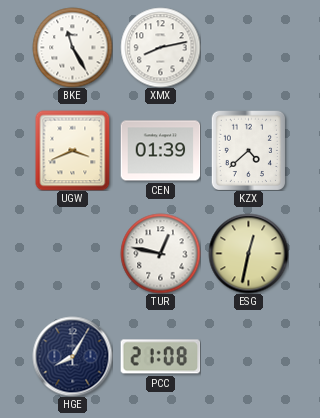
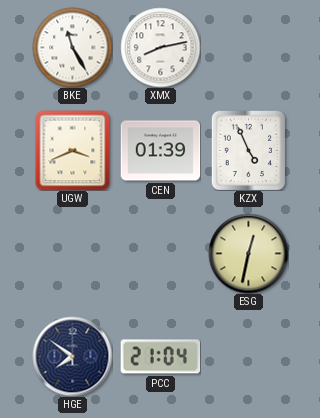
KZX: 4:38 -> 4:56 (248, 150)
TUR: 12:47 -> none (160, 253)
HGE: 8:05 -> 7:51 (72, 356)
PCC: 21:08 -> 21:04 (160, 357)
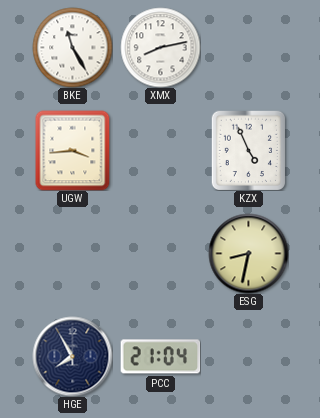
UGW: 3:41 -> 3:44 (73, 150)
CEN: 01:39 -> none (160, 151)
ESG: 12:32 -> 8:32 (248, 253)
HGE: 7:51 -> 7:55 (72, 356)
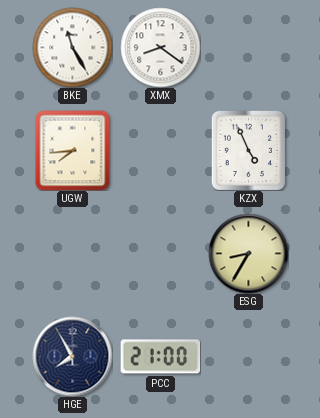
XMX: 8:13 -> 8:21 (160, 47)
UGW: 3:44 -> 7:44 (73, 150)
ESG: 8:32 -> 8:35 (248, 253)
PCC: 21:04 -> 21:00 (160, 357)
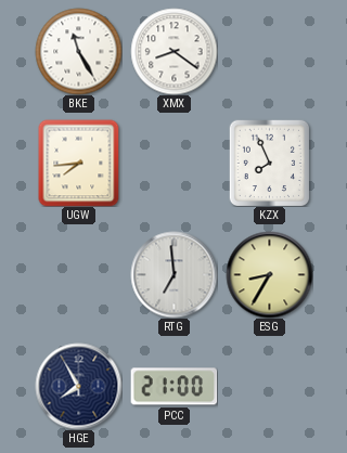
KZX: 4:56 -> 7:56 (269, 163)
RTG: none -> 6:59 (173, 274)
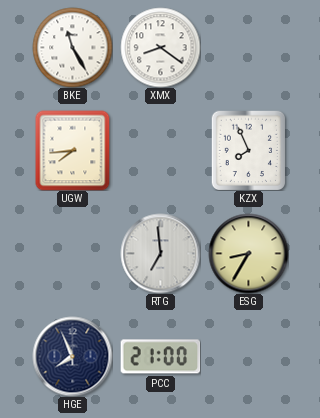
HGE: 7:55 -> 7:56 (72, 356)
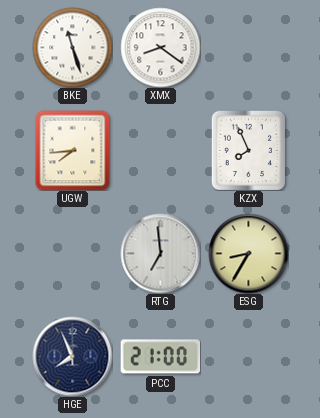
BKE: 11:25 -> 11:27 (72, 47)
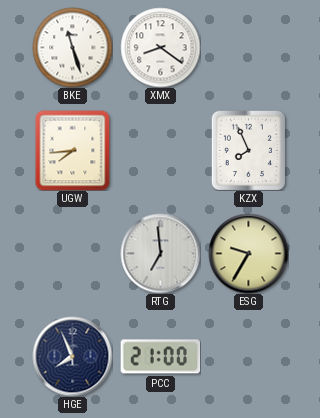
ESG: 8:35 -> 9:35 (248, 253)
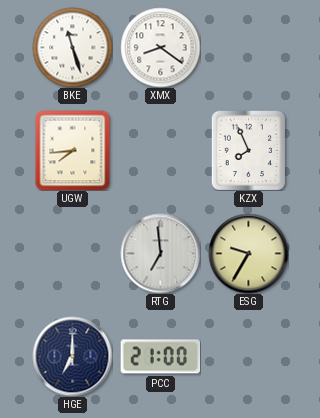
HGE: 7:56 -> 7:00 (72, 356)
